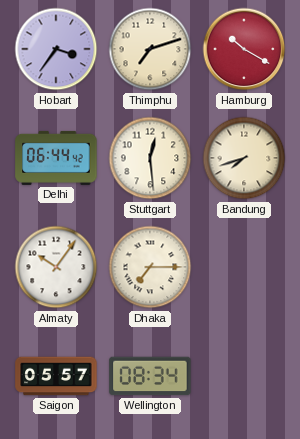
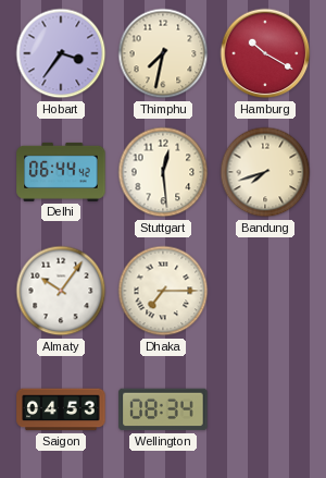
Thimphu: 7:12 -> 7:32 (163, 53)
Saigon: 05:57 -> 04:53 (61, 409)
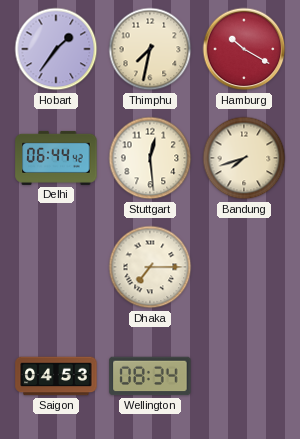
Hobart: 3:36 -> 1:36 (56, 49)
Almaty: 10:06 -> none (61, 291)
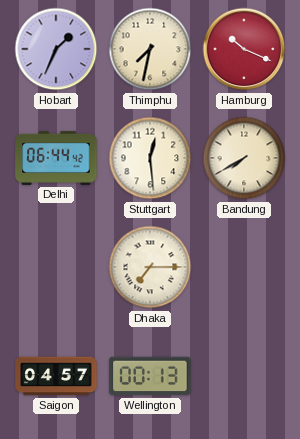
Hobart: 1:36 -> 1:34 (56, 49)
Hamburg: 10:20 -> 10:19 (244, 49)
Bandung: 7:42 -> 7:40 (244, 158)
Saigon: 04:53 -> 04:57 (56, 376)
Wellington: 08:34 -> 00:13 (150, 376)
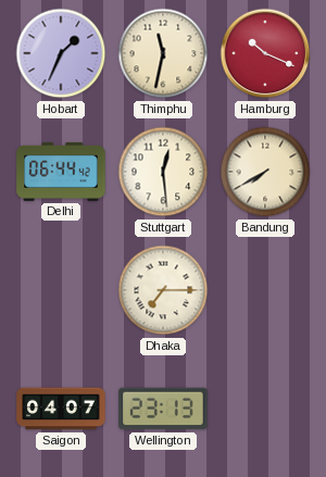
Thimphu: 7:32 -> 11:32 (163, 53)
Saigon: 04:57 -> 04:07 (61, 409)
Wellington: 00:13 -> 23:13 (163, 409)
